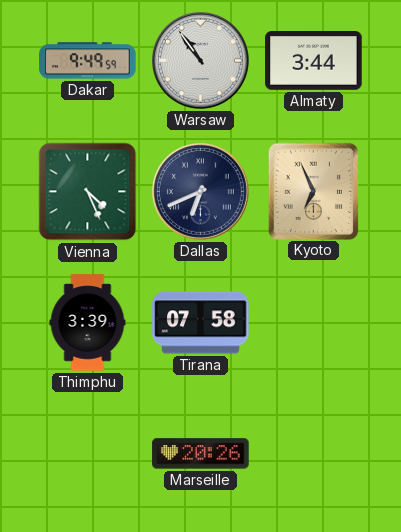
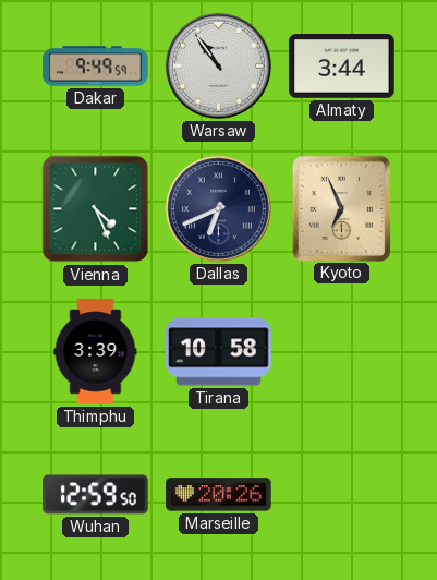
Tirana: 07:58 -> 10:58 (219, 352)
Wuhan: none -> 12:59 (96, 495)
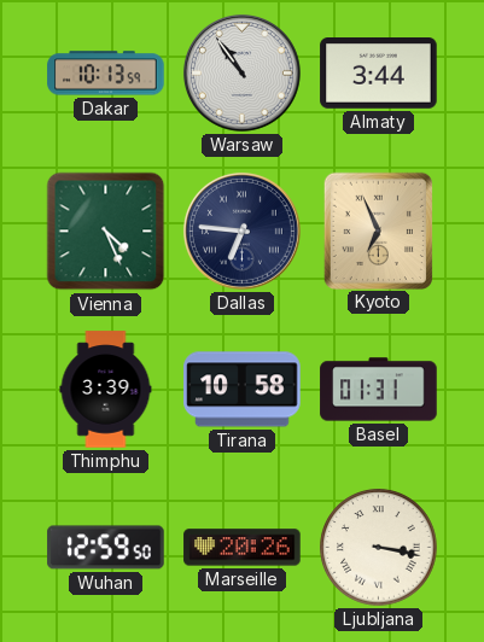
Dakar: 9:49 -> 10:13 (106, 74)
Dallas: 6:41 -> 6:46 (241, 230)
Basel: none -> 01:31 (379, 390)
Ljubljana: none -> 3:17 (379, 548)
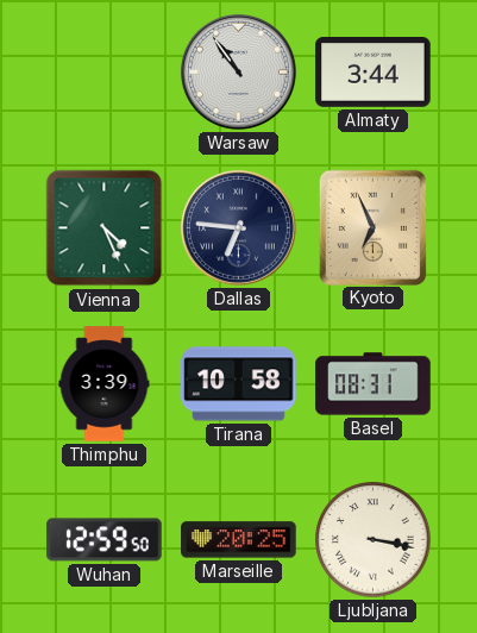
Dakar: 10:13 -> none (106, 74)
Basel: 01:31 -> 08:31 (374, 384)
Marseille: 20:26 -> 20:25 (239, 540)
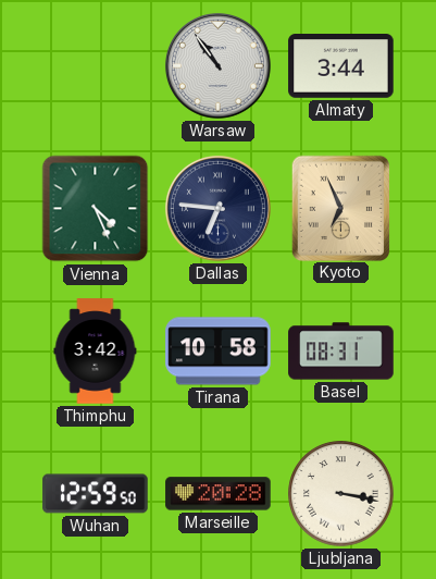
Thimphu: 3:39 -> 3:42 (96, 352)
Marseille: 20:25 -> 20:28 (219, 494)
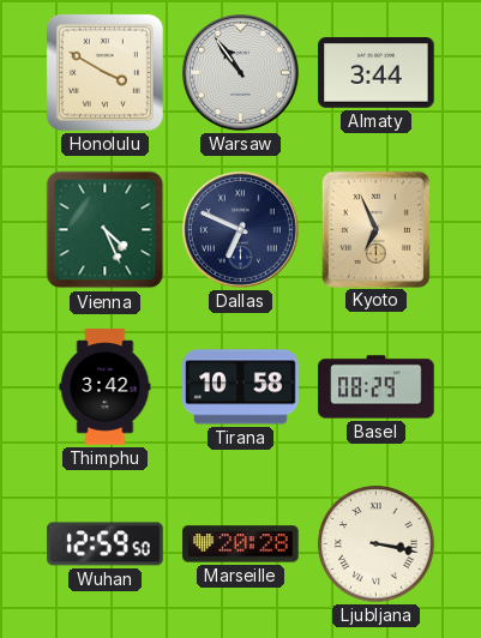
Honolulu: none -> 3:50 (104, 72)
Dallas: 6:46 -> 6:49 (240, 229)
Basel: 08:31 -> 08:29 (377, 387)
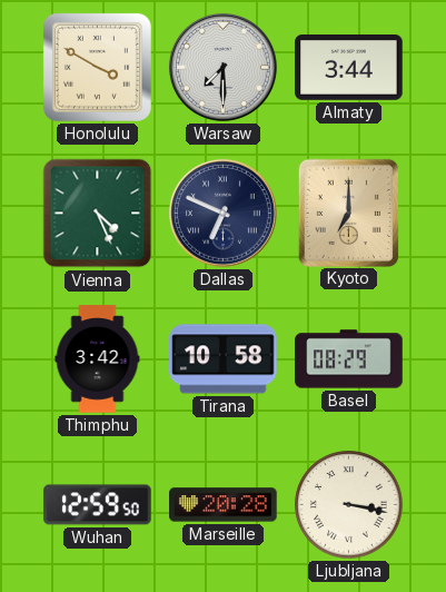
Warsaw: 10:54 -> 7:30 (222, 67)
Kyoto: 6:56 -> 7:00 (348, 213)
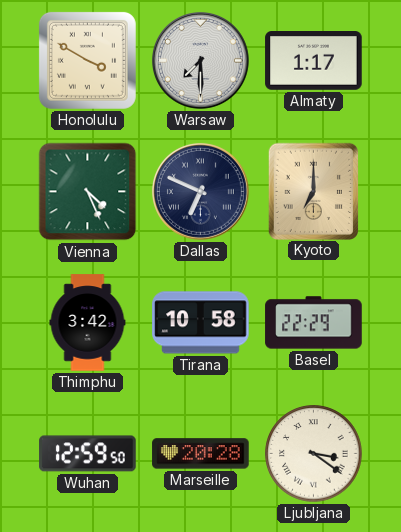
Almaty: 3:44 -> 1:17 (314, 61)
Basel: 08:29 -> 22:29 (314, 323)
Ljubljana: 3:17 -> 3:21 (314, 454)
